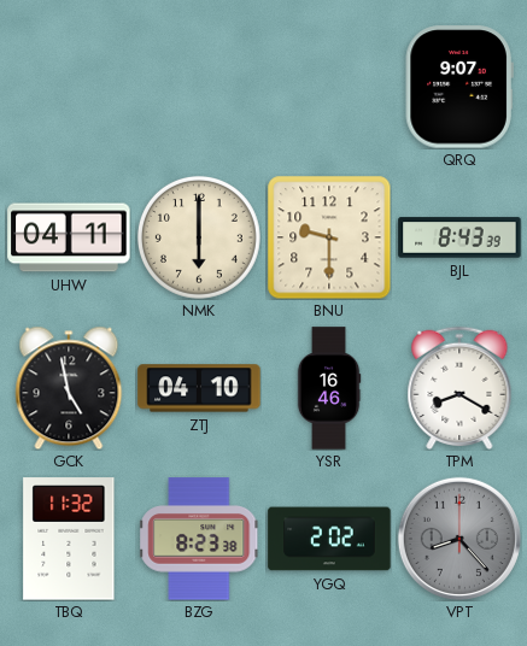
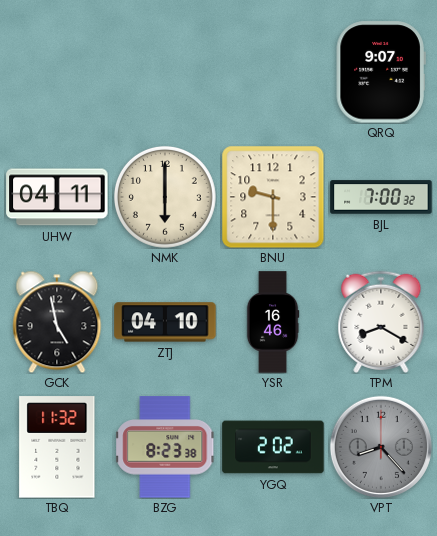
BJL: 8:43 -> 7:00 (381, 197)
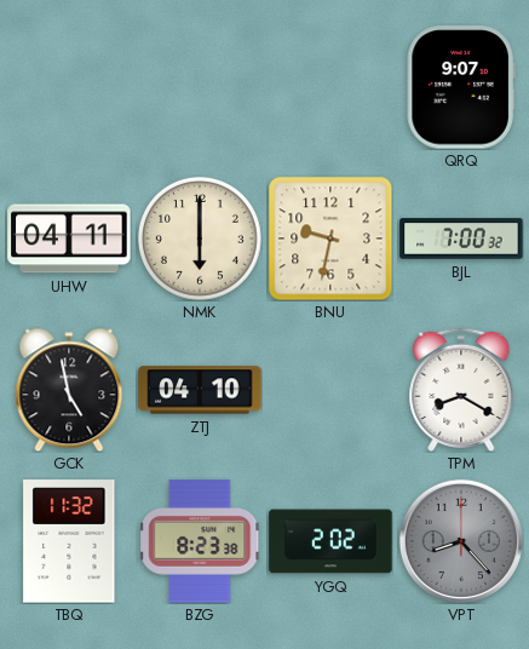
BNU: 9:30 -> 9:32 (330, 239)
YSR: 16:46 -> none (273, 322)
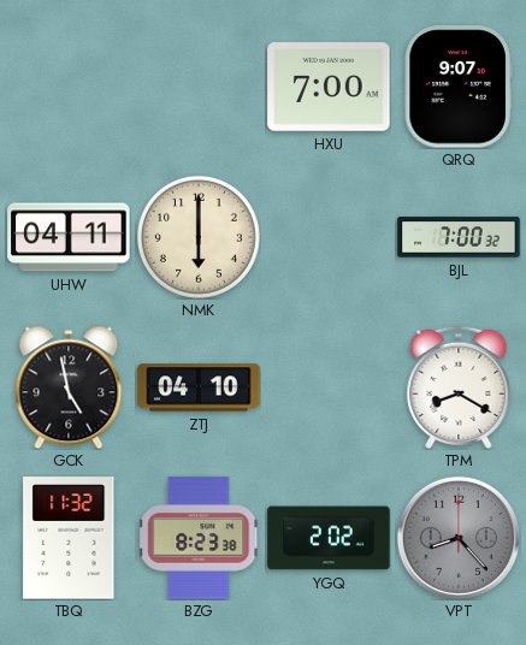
HXU: none -> 7:00 (329, 87)
BNU: 9:32 -> none (330, 239)
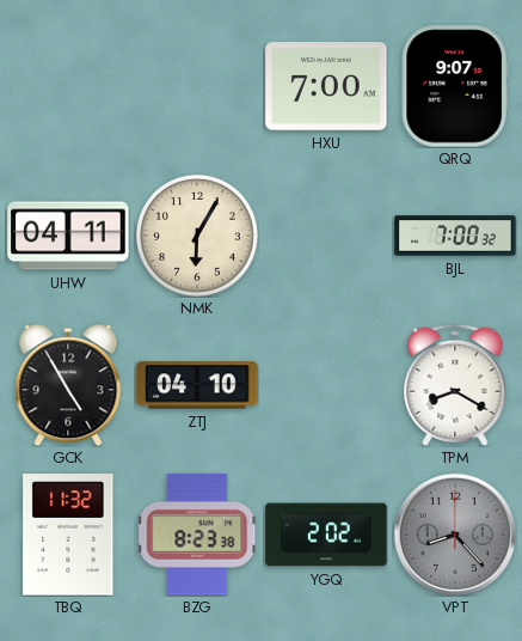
NMK: 6:00 -> 6:05 (197, 236)
GCK: 4:58 -> 4:55 (68, 385)
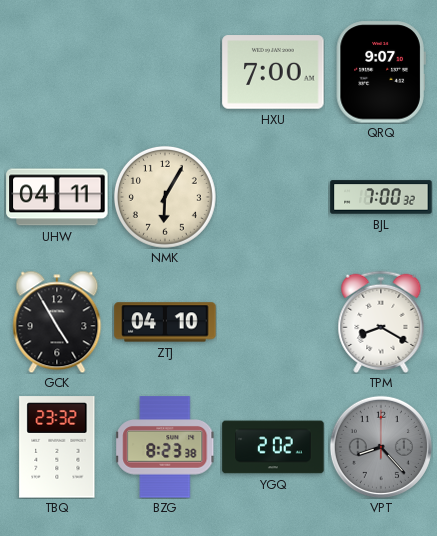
TBQ: 11:32 -> 23:32 (57, 447)
